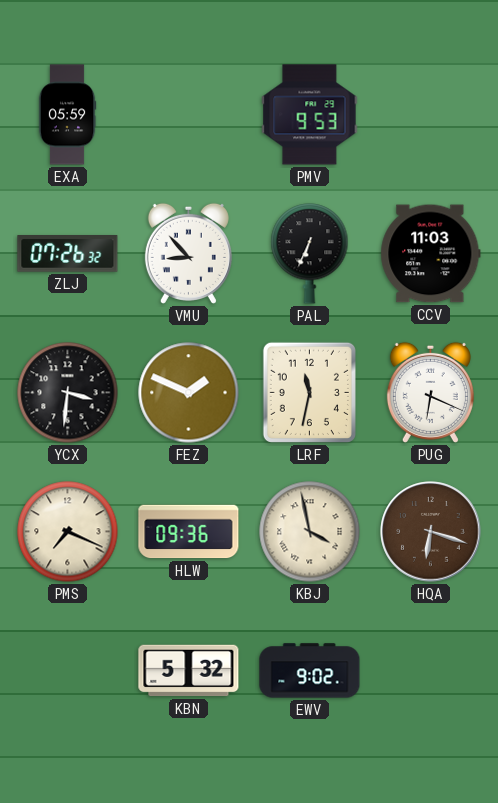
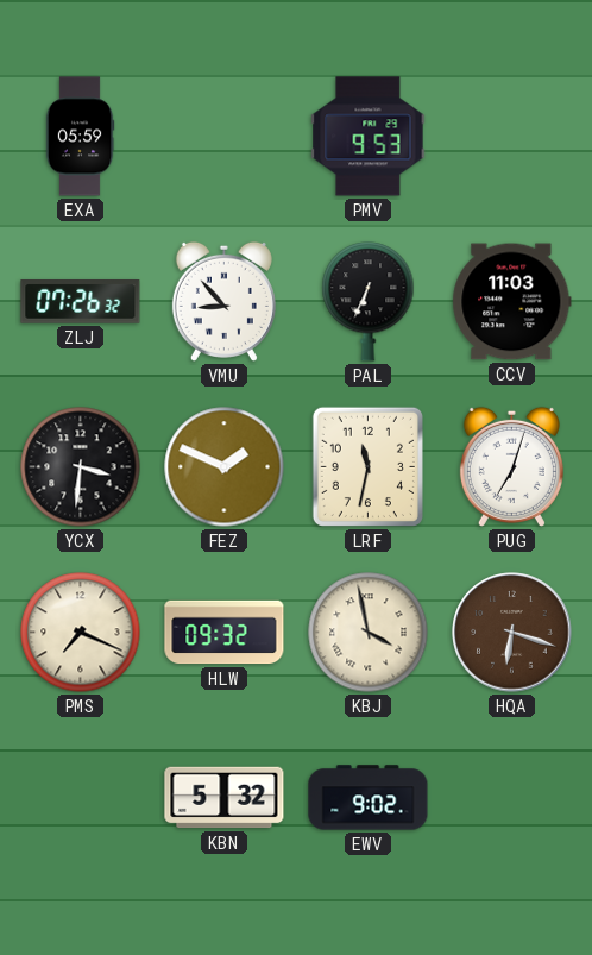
PUG: 6:19 -> 7:03 (511, 466)
HLW: 09:36 -> 09:32 (225, 633)
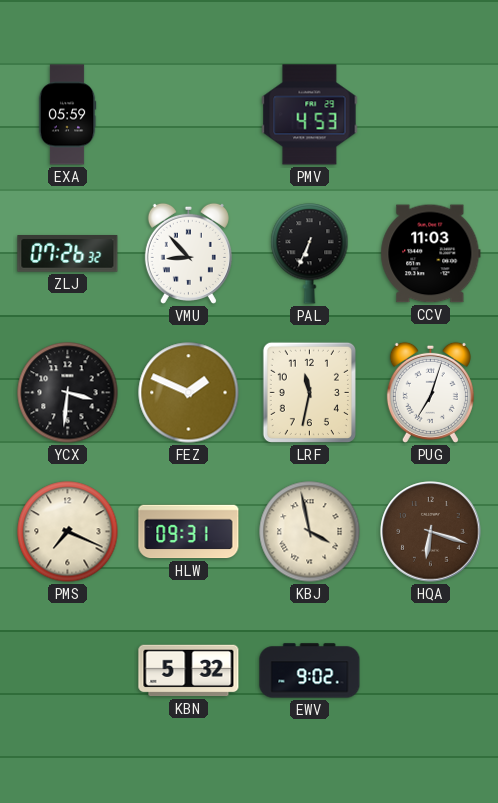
PMV: 9:53 -> 4:53 (310, 115)
HLW: 09:32 -> 09:31 (189, 532)
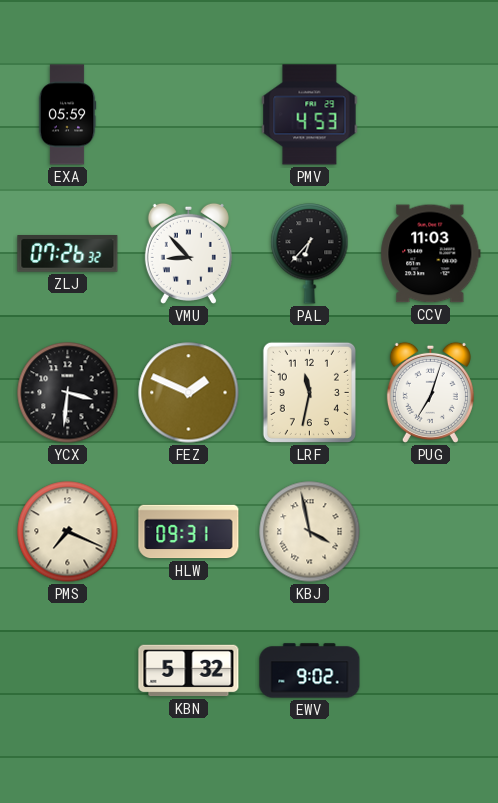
PAL: 6:34 -> 6:37 (310, 254)
HQA: 6:18 -> none (431, 532)
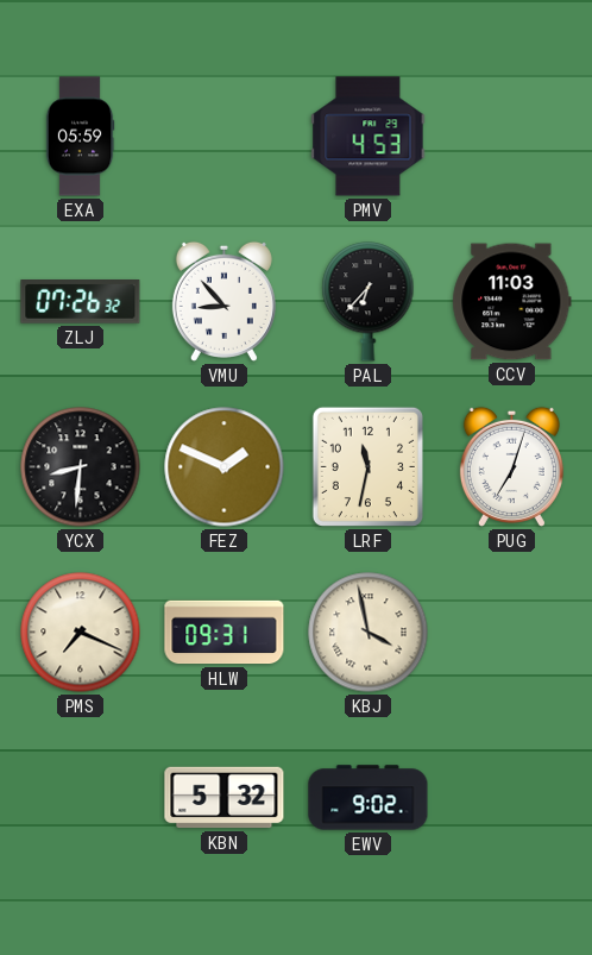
YCX: 3:31 -> 8:31 (81, 467)
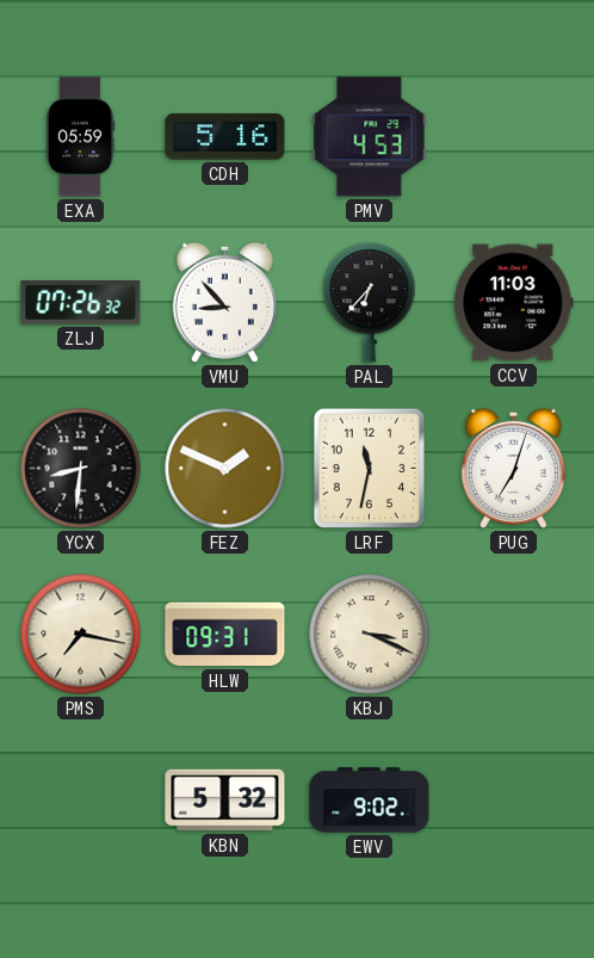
CDH: none -> 5:16 (225, 137)
PMS: 7:19 -> 7:17 (81, 635)
KBJ: 3:58 -> 3:19 (370, 635)
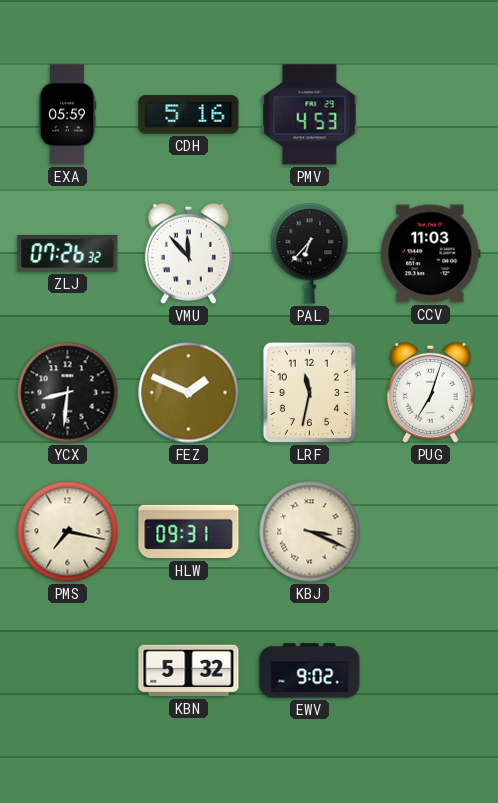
VMU: 8:53 -> 11:53 (188, 253)
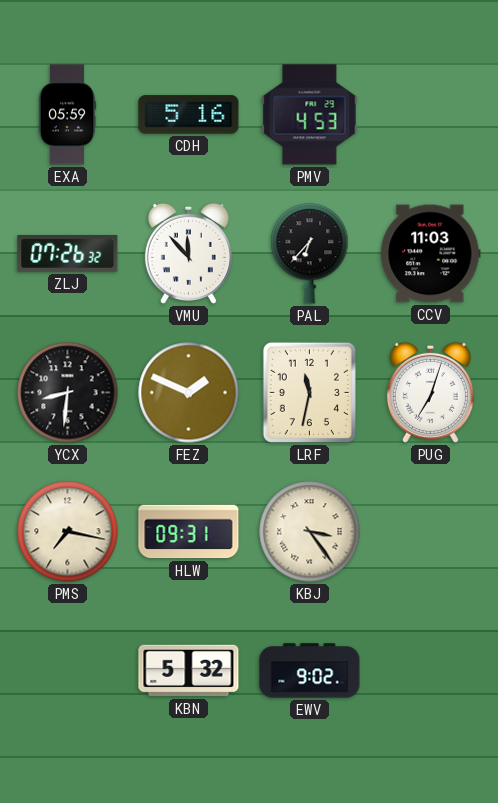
KBJ: 3:19 -> 3:24 (310, 532)
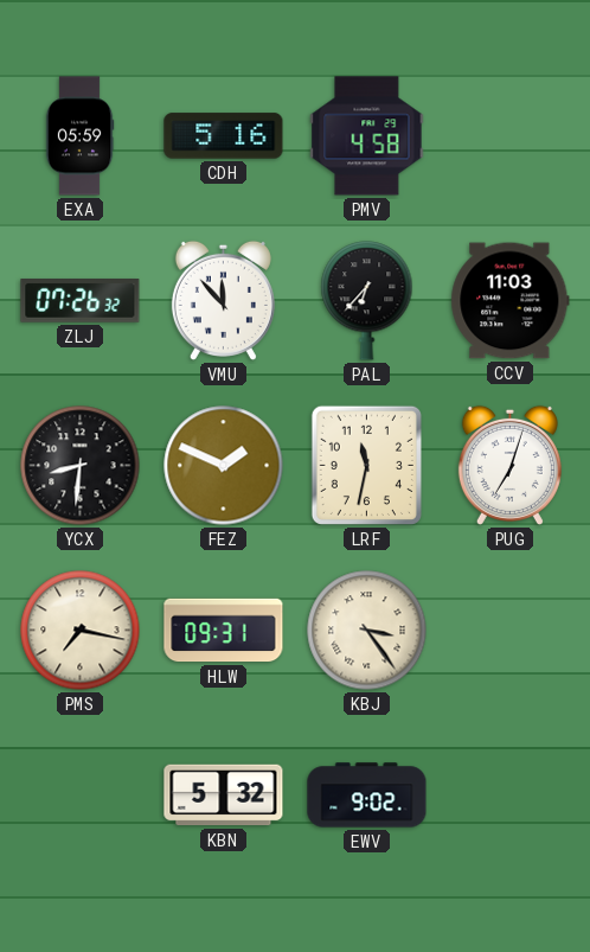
PMV: 4:53 -> 4:58 (367, 136)
